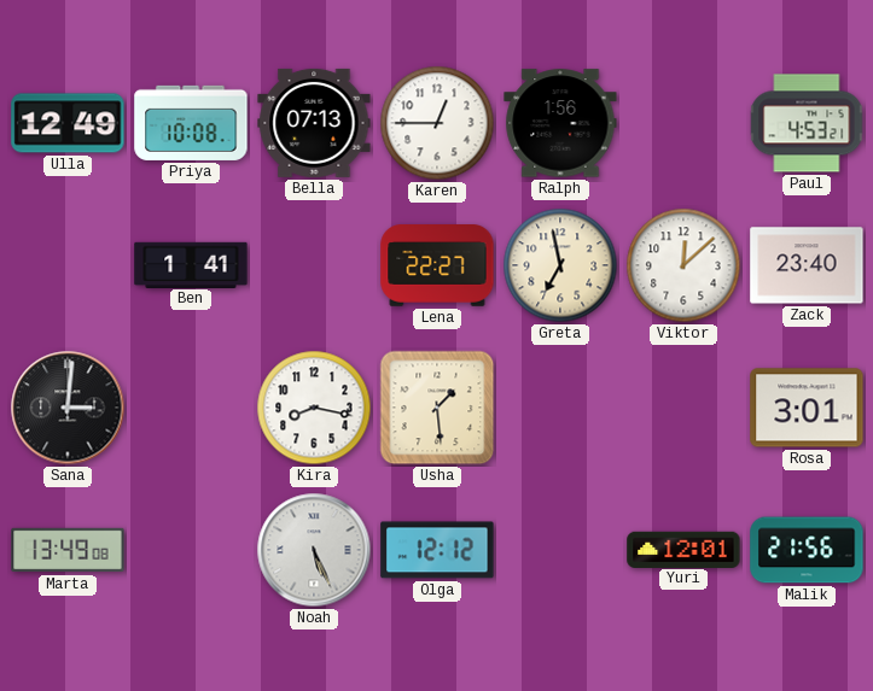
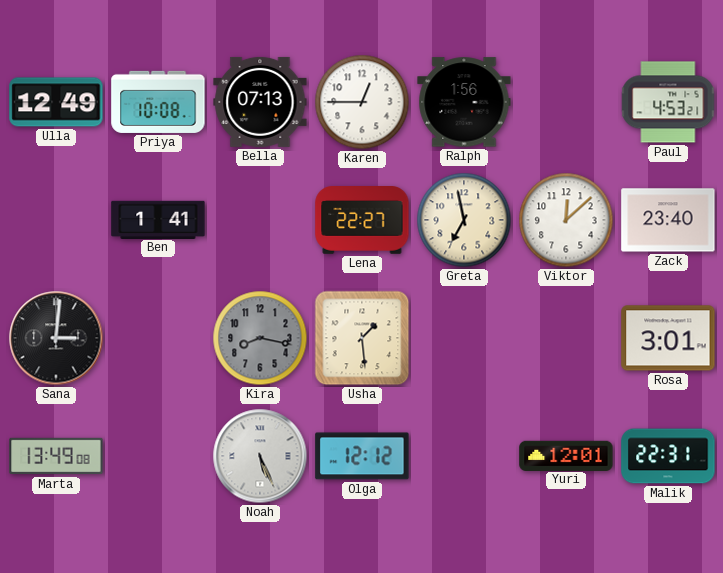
Kira dial: white -> grey (260, 338)
Malik: 21:56 -> 22:31 (668, 456)
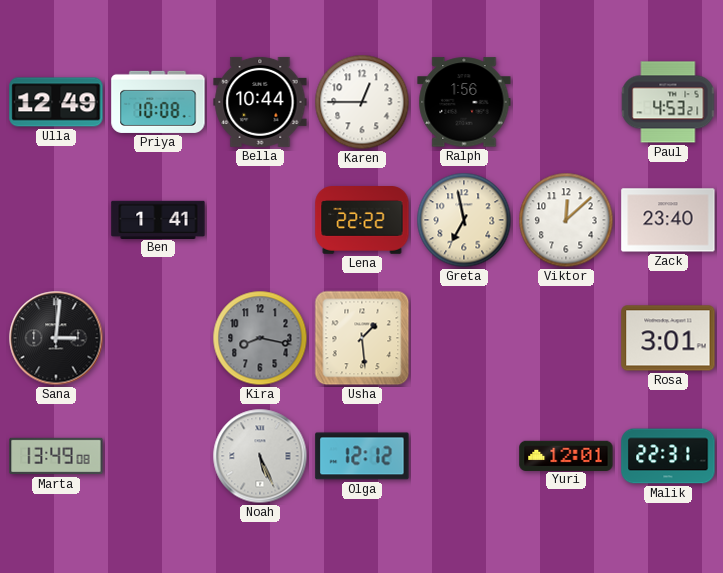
Bella: 07:13 -> 10:44 (260, 102)
Lena: 22:27 -> 22:22 (362, 221)
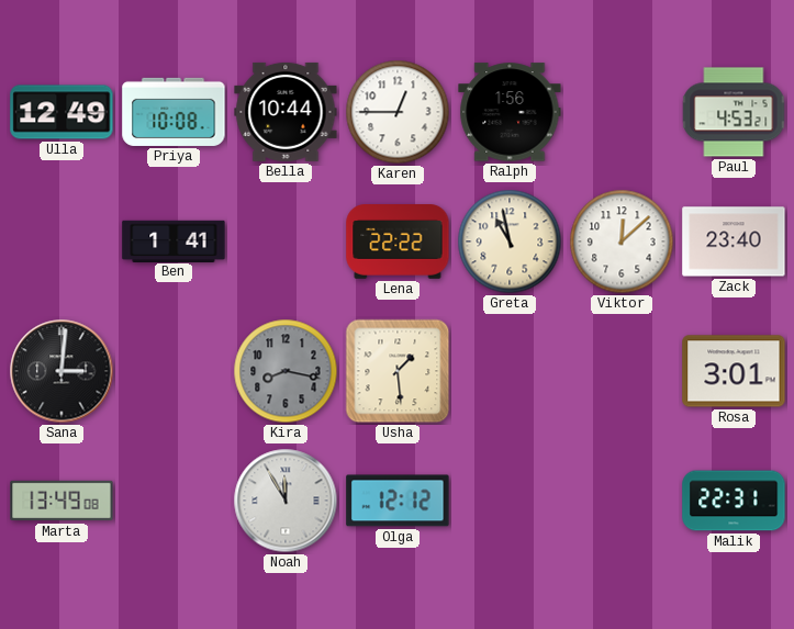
Greta: 6:58 -> 10:58 (510, 242)
Noah: 5:26 -> 11:55 (286, 501)
Yuri: 12:01 -> none (566, 455)
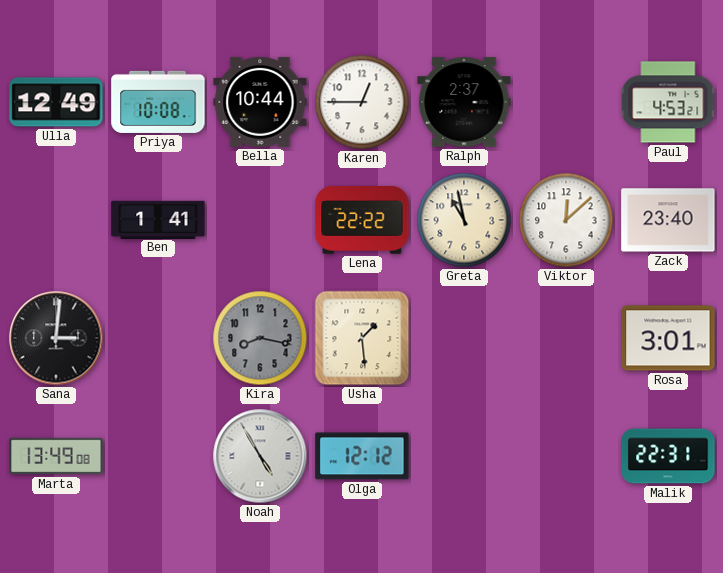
Ralph: 1:56 -> 2:37 (464, 102)
Noah: 11:55 -> 4:55 (260, 456)
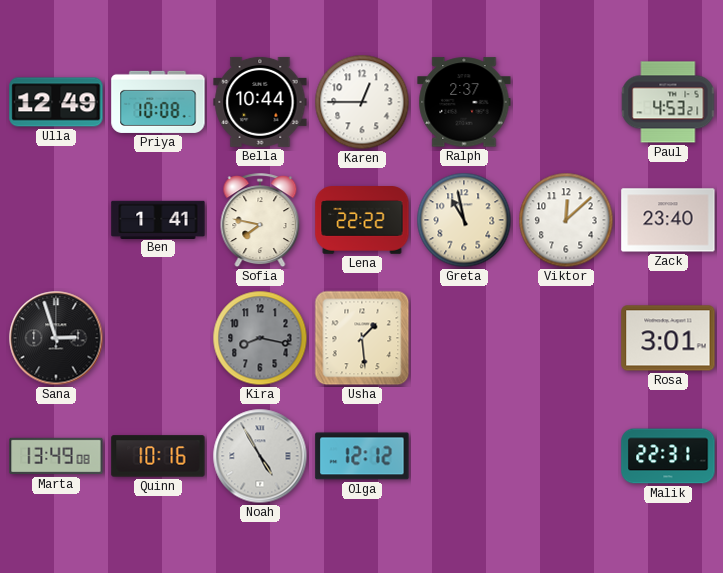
Sofia: none -> 7:47 (260, 221)
Sana: 3:01 -> 2:57 (56, 338)
Quinn: none -> 10:16 (158, 456)
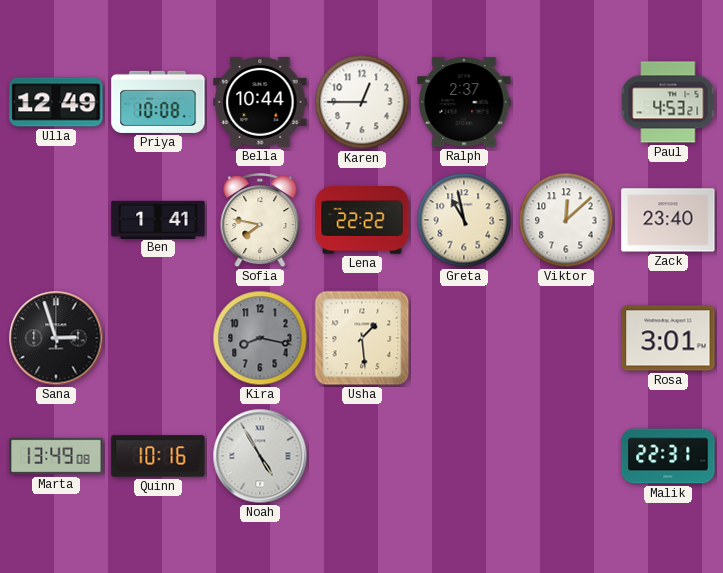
Olga: 12:12 -> none (362, 456)
